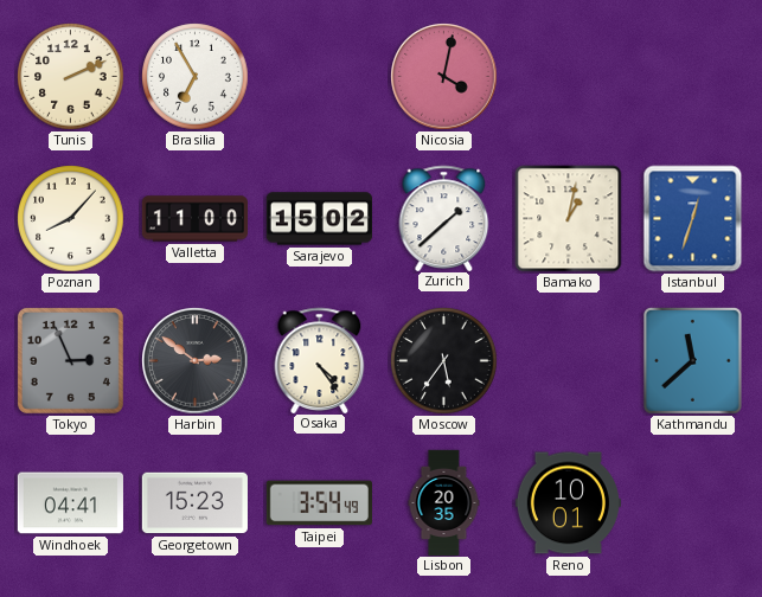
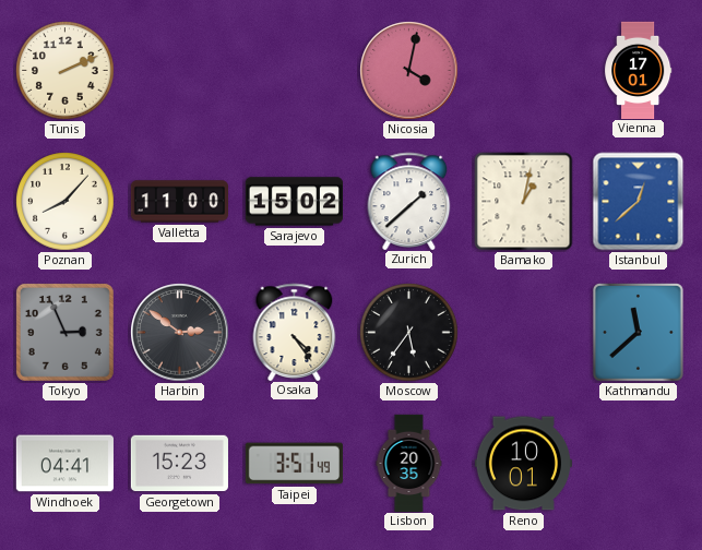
Brasilia: 6:55 -> none (196, 77)
Vienna: none -> 17:01 (639, 70)
Istanbul: 12:33 -> 12:38 (639, 202)
Taipei: 3:54 -> 3:51 (294, 464)
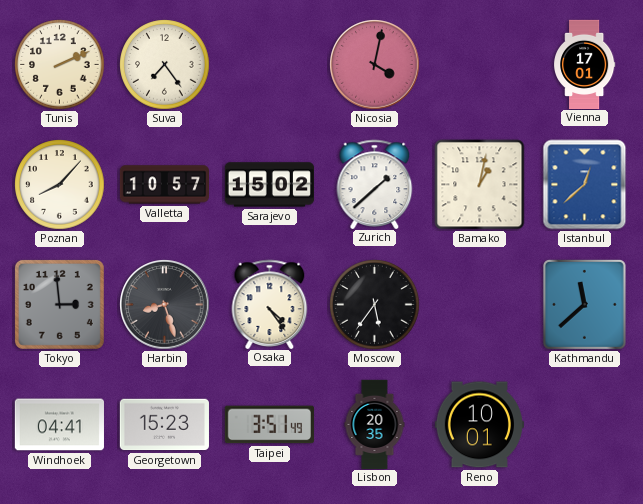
Suva: none -> 7:24 (165, 65)
Valletta: 11:00 -> 10:57 (164, 185)
Tokyo: 2:56 -> 2:59 (59, 304)
Harbin: 2:51 -> 8:27 (165, 305)
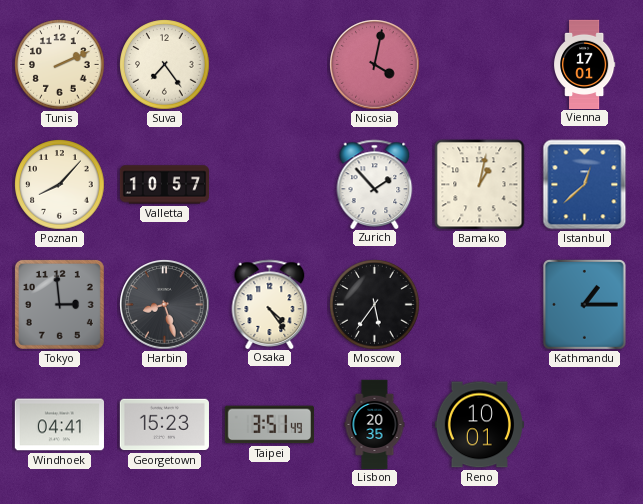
Sarajevo: 15:02 -> none (269, 185)
Zurich: 1:38 -> 1:53 (375, 184)
Kathmandu: 11:38 -> 1:15 (584, 304)
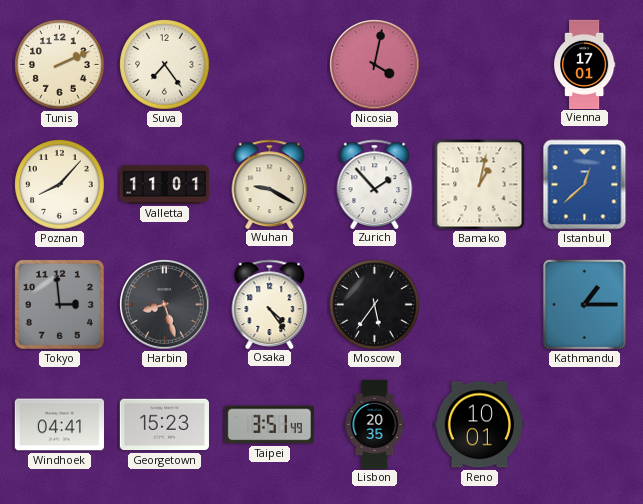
Valletta: 10:57 -> 11:01 (164, 185)
Wuhan: none -> 9:20 (270, 184)
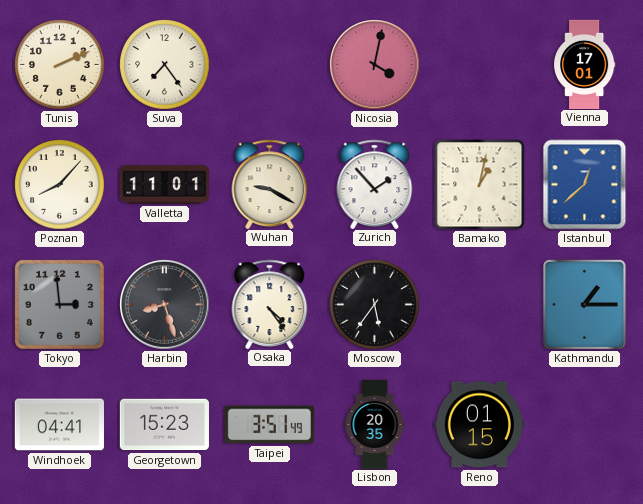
Reno: 10:01 -> 01:15 (479, 425)
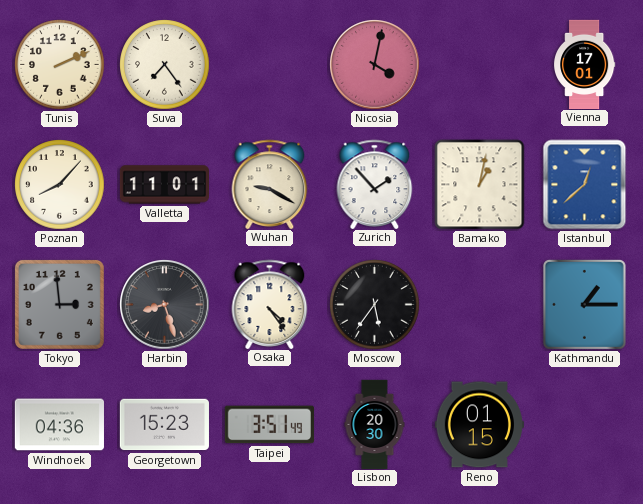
Windhoek: 04:41 -> 04:36 (59, 425)
Lisbon: 20:35 -> 20:30 (375, 424)
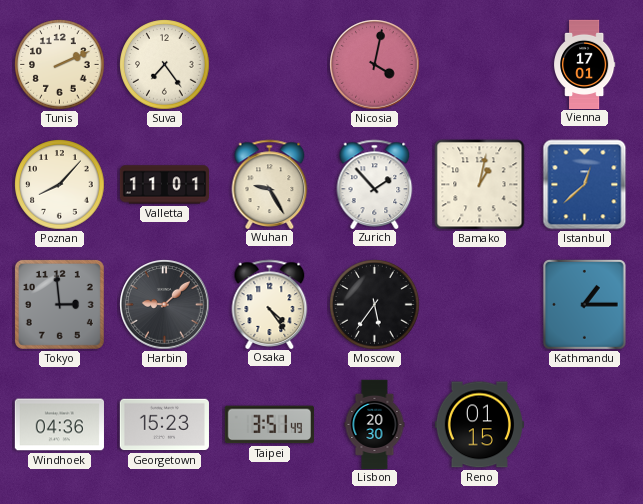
Wuhan: 9:20 -> 9:25 (270, 184)
Harbin: 8:27 -> 9:08 (165, 305)
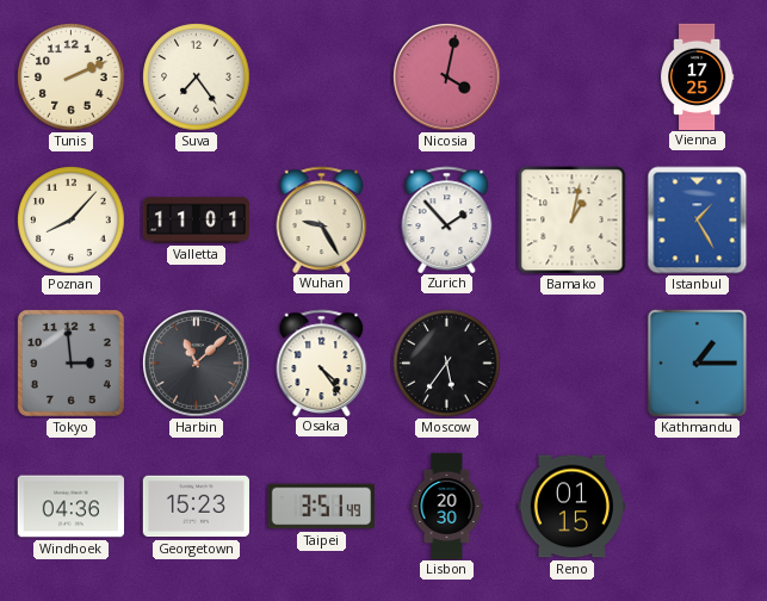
Vienna: 17:01 -> 17:25 (698, 76)
Istanbul: 12:38 -> 1:25 (698, 221)
Harbin: 9:08 -> 11:08 (197, 364)
